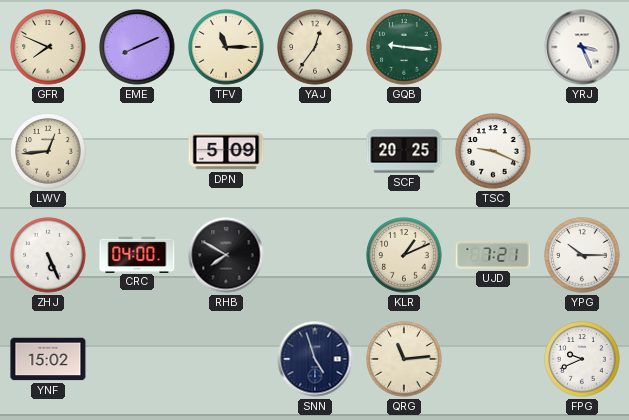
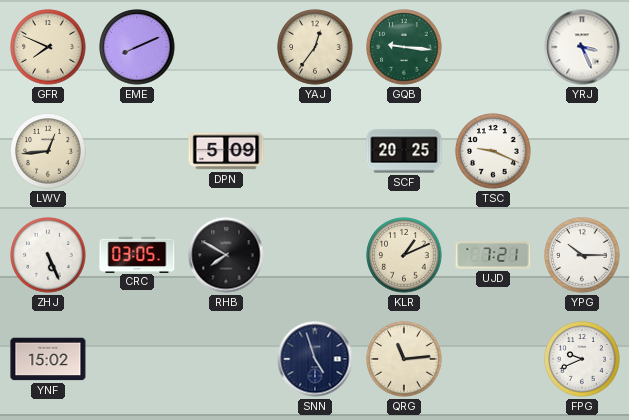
TFV: 11:15 -> none (226, 47)
CRC: 04:00 -> 03:05 (137, 254)
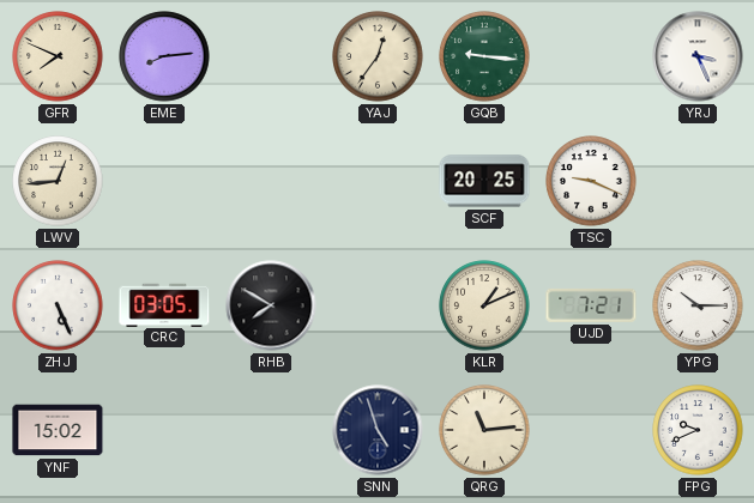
EME: 8:11 -> 8:14 (164, 56)
DPN: 5:09 -> none (226, 151)
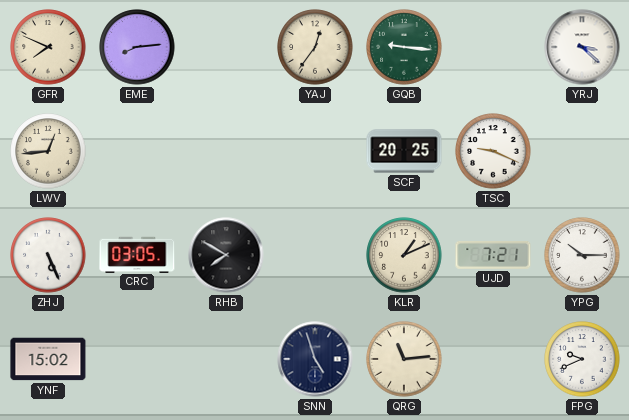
YRJ: 3:26 -> 3:22 (582, 47)
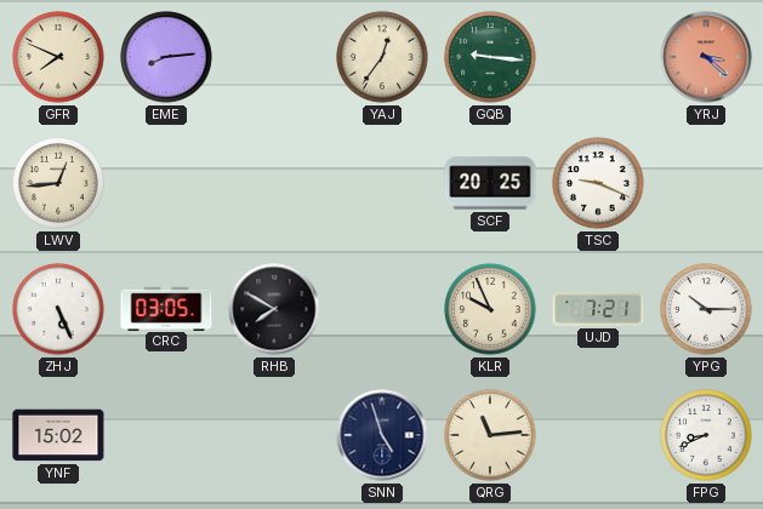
YRJ dial: white -> salmon (706, 57)
KLR: 1:11 -> 9:56 (490, 309)
FPG: 9:41 -> 8:41 (706, 435)
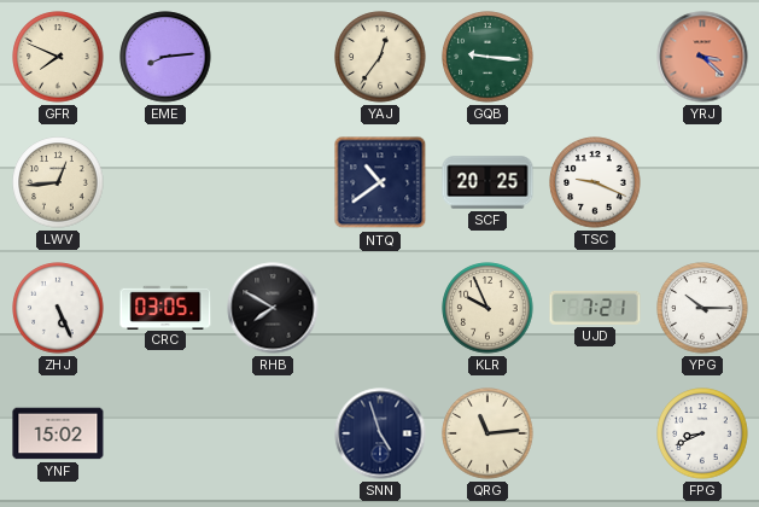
NTQ: none -> 10:39 (380, 182)
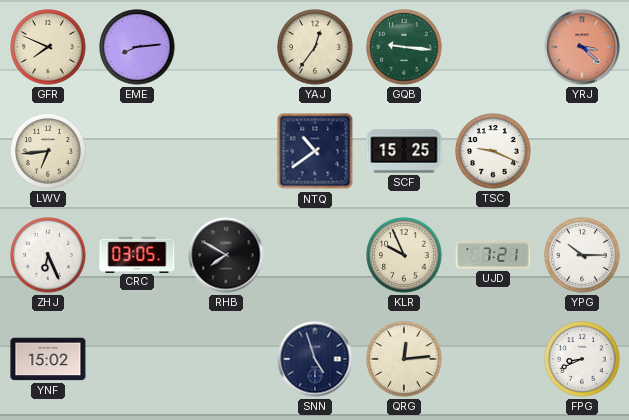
LWV: 12:44 -> 6:44 (48, 151)
SCF: 20:25 -> 15:25 (404, 151)
ZHJ: 5:26 -> 6:26 (48, 255)
QRG: 11:14 -> 12:14 (404, 359)
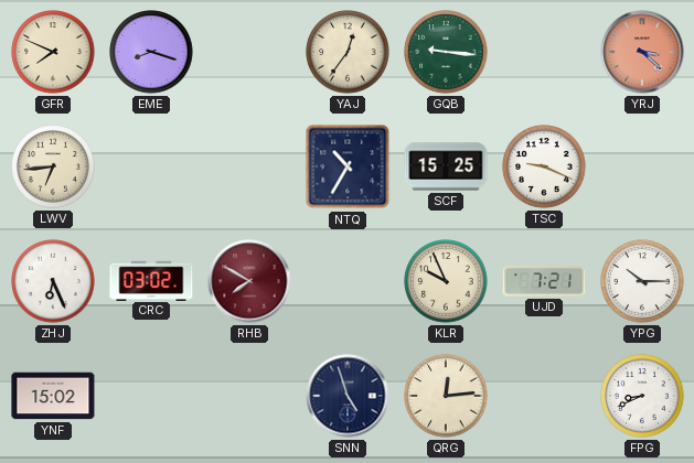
EME: 8:14 -> 8:18 (151, 52)
NTQ: 10:39 -> 10:35 (348, 166)
CRC: 03:05 -> 03:02 (151, 280)
RHB dial: black -> burgundy (249, 281)
